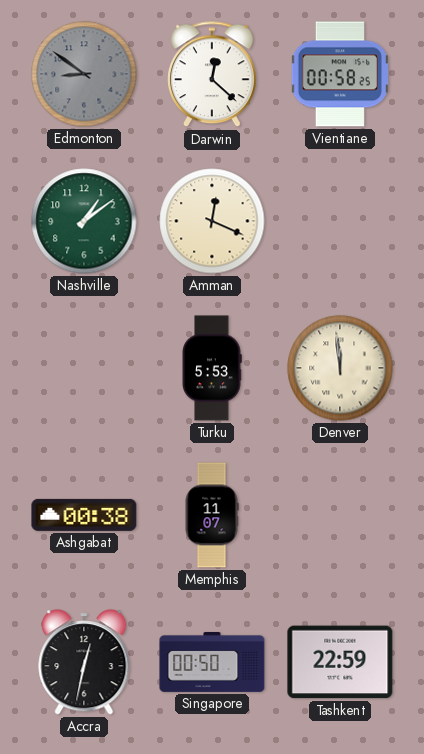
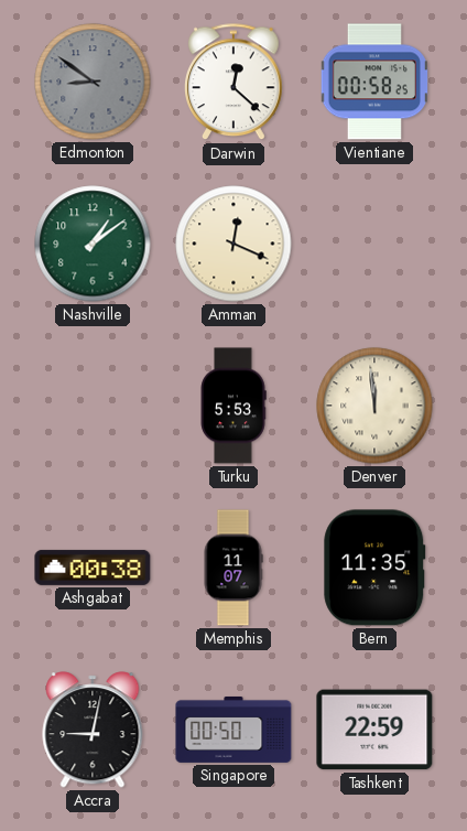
Bern: none -> 11:35 (374, 568)
Accra: 12:32 -> 9:02 (93, 730)
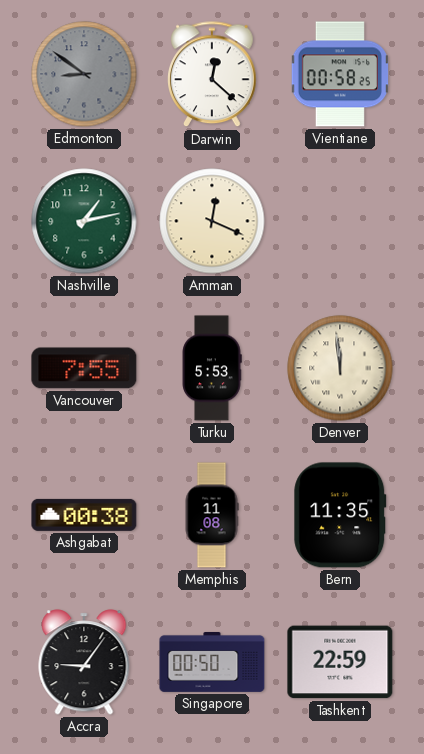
Nashville: 1:09 -> 1:13 (84, 221)
Vancouver: none -> 7:55 (84, 368)
Memphis: 11:07 -> 11:08 (212, 515)
Accra: 9:02 -> 9:06 (84, 662)
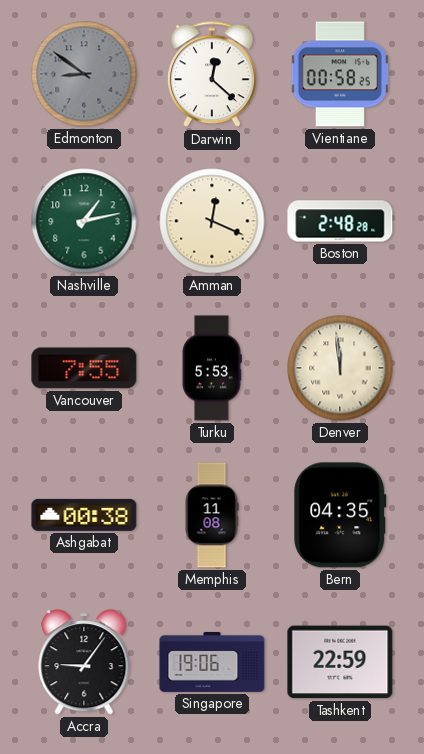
Boston: none -> 2:48 (340, 221)
Bern: 11:35 -> 04:35 (340, 515)
Singapore: 00:50 -> 19:06 (212, 662)
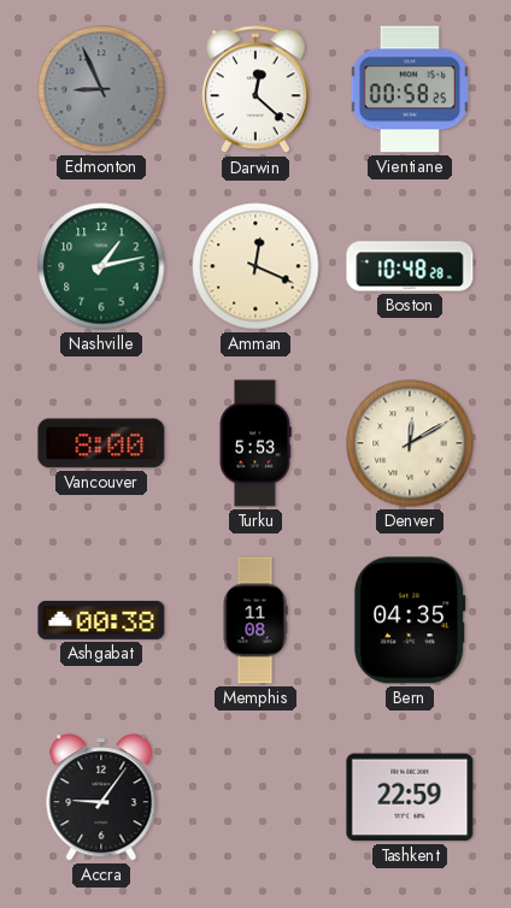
Edmonton: 8:51 -> 8:56 (101, 89)
Boston: 2:48 -> 10:48 (410, 266)
Vancouver: 7:55 -> 8:00 (101, 443)
Denver: 11:59 -> 12:10 (410, 443)
Singapore: 19:06 -> none (212, 662)
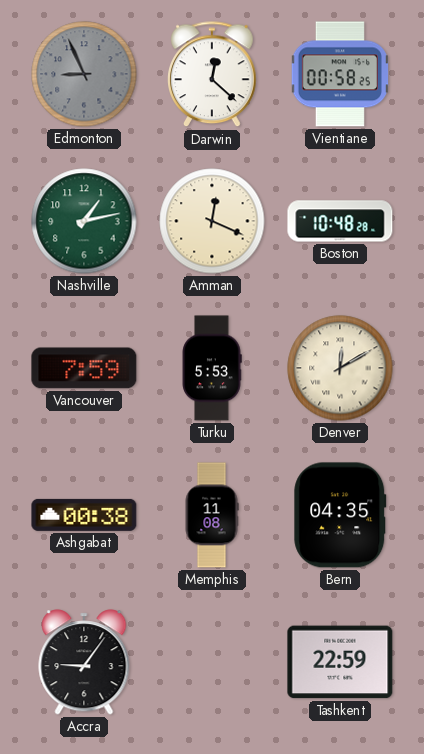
Vancouver: 8:00 -> 7:59 (84, 368)
